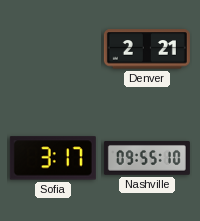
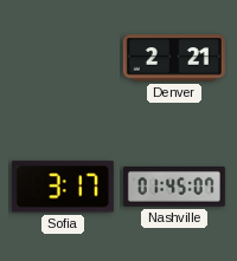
Nashville: 09:55 -> 01:45 (174, 188)
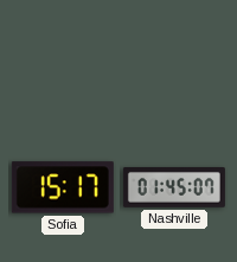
Denver: 2:21 -> none (174, 58)
Sofia: 3:17 -> 15:17 (63, 187)
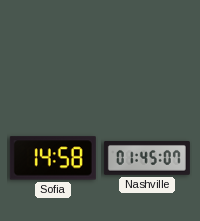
Sofia: 15:17 -> 14:58 (53, 158)
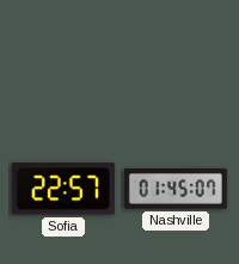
Sofia: 14:58 -> 22:57 (63, 189)
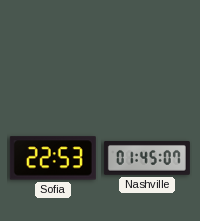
Sofia: 22:57 -> 22:53 (53, 158)
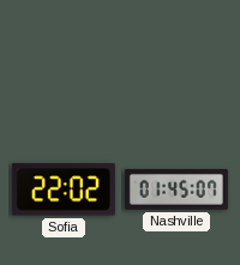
Sofia: 22:53 -> 22:02 (64, 189)
